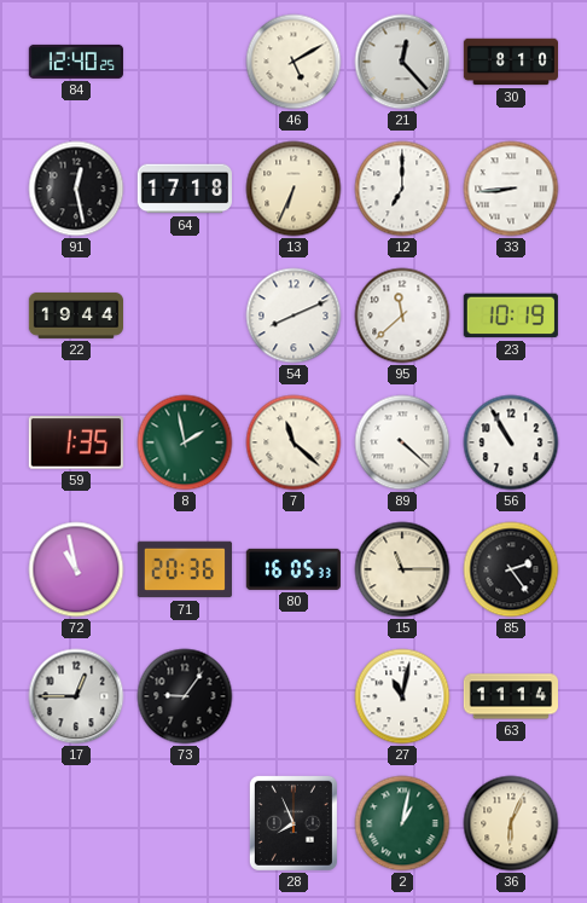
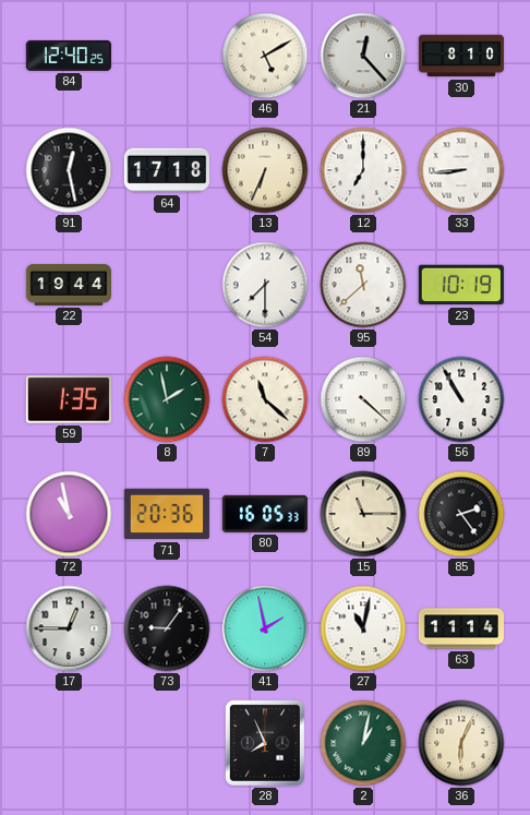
54: 8:11 -> 7:30 (265, 285)
41: none -> 1:58 (265, 628)
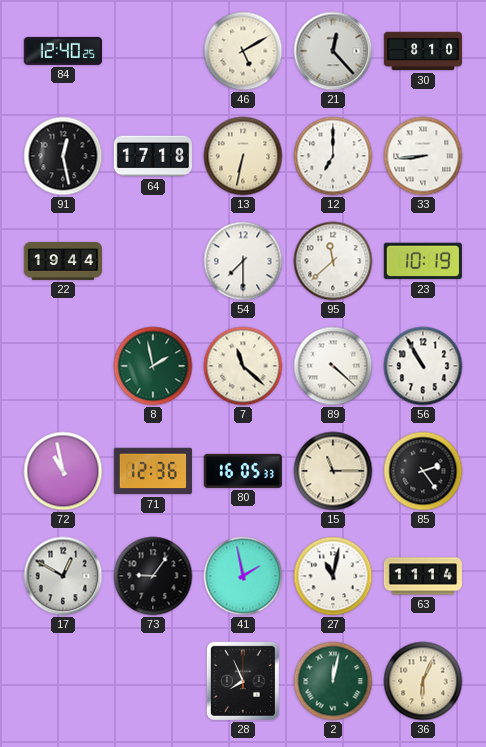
13: 6:34 -> 6:32 (243, 156)
59: 1:35 -> none (69, 399)
71: 20:36 -> 12:36 (153, 471)
17: 12:45 -> 12:50 (63, 576)
2: 1:02 -> 12:02 (333, 681)
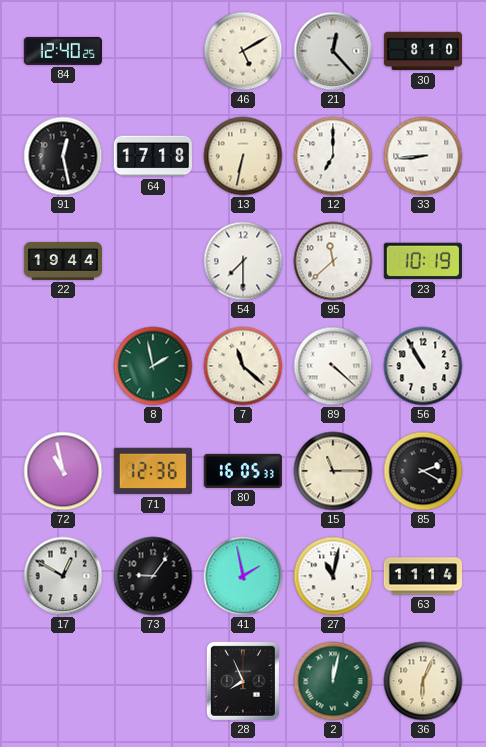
85: 2:24 -> 2:20 (423, 471)
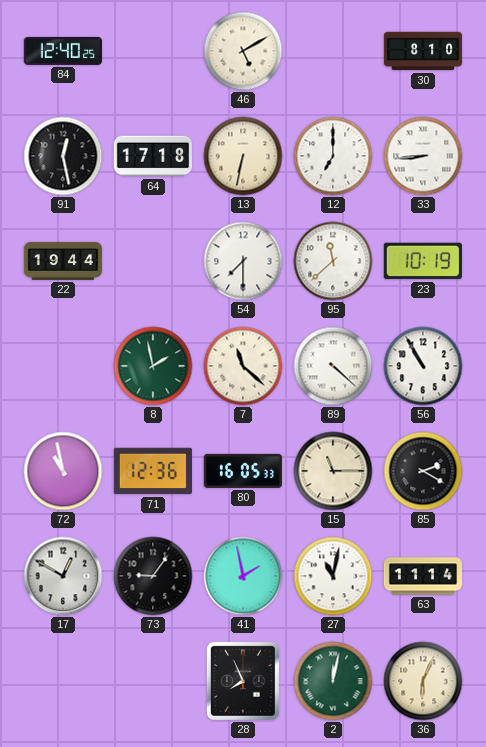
21: 12:23 -> none (333, 51)
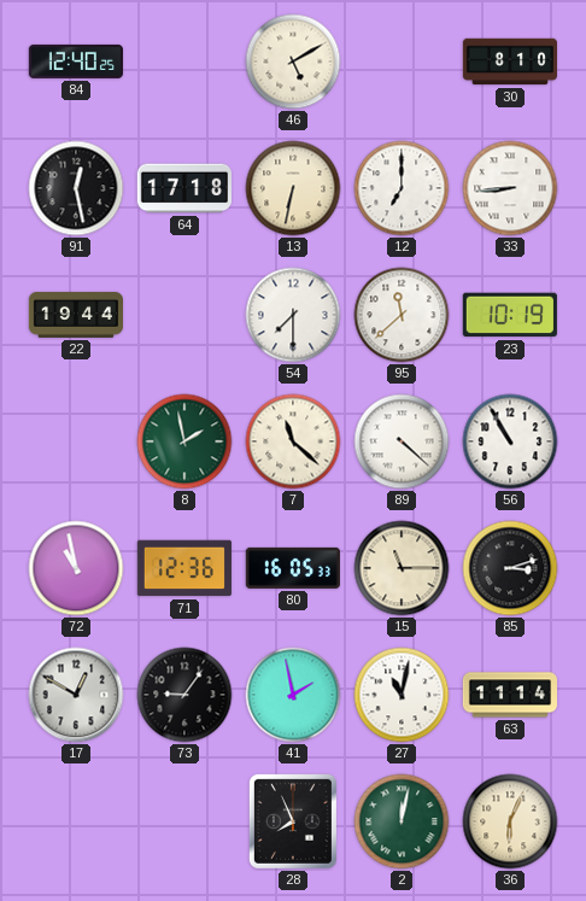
85: 2:20 -> 3:12 (510, 568)
